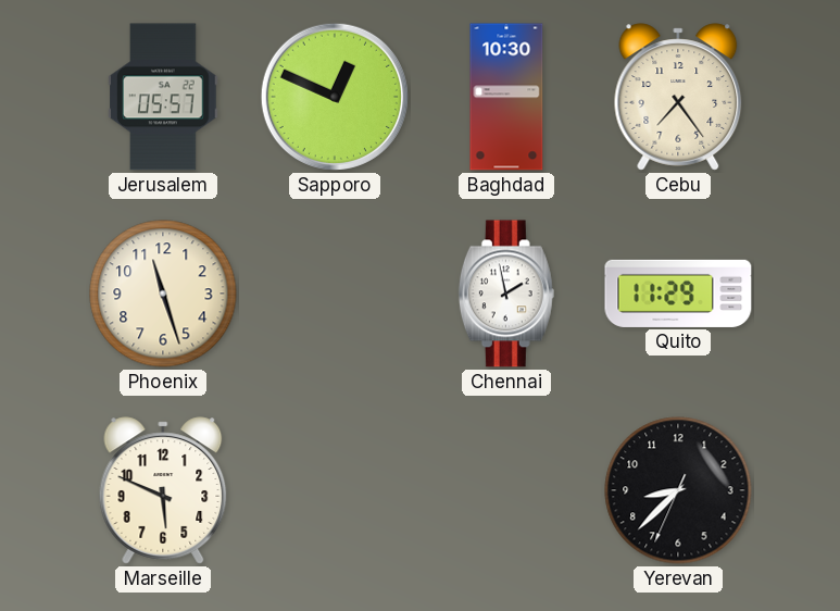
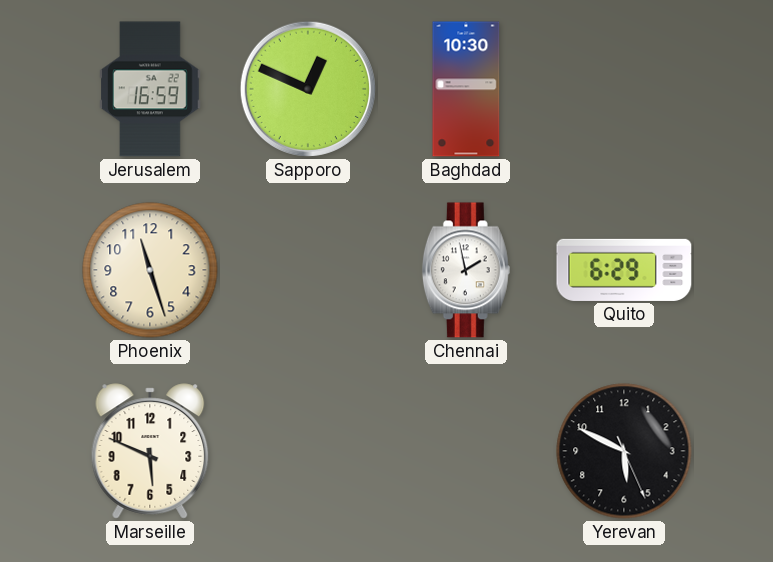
Jerusalem: 05:57 -> 16:59 (150, 89)
Cebu: 7:24 -> none (678, 97)
Quito: 11:29 -> 6:29 (624, 270)
Yerevan: 8:37 -> 5:49 (624, 451)
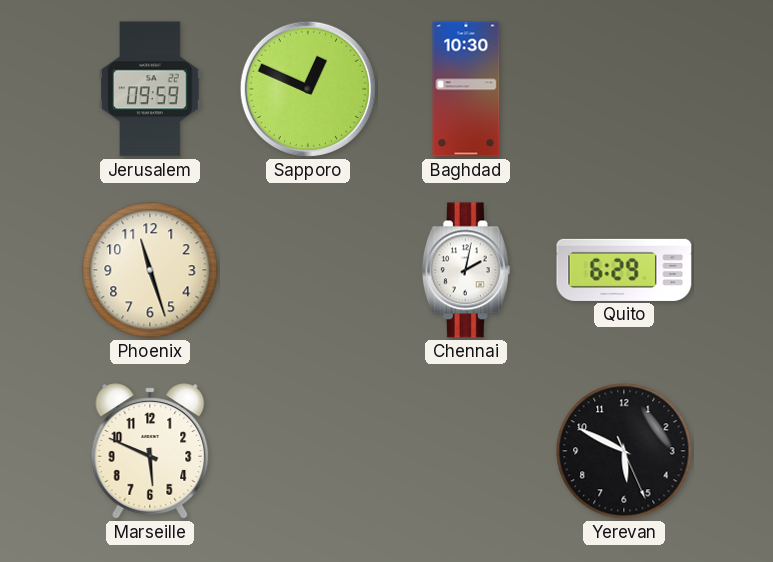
Jerusalem: 16:59 -> 09:59 (150, 89)
Chennai: 1:58 -> 2:02 (466, 270)
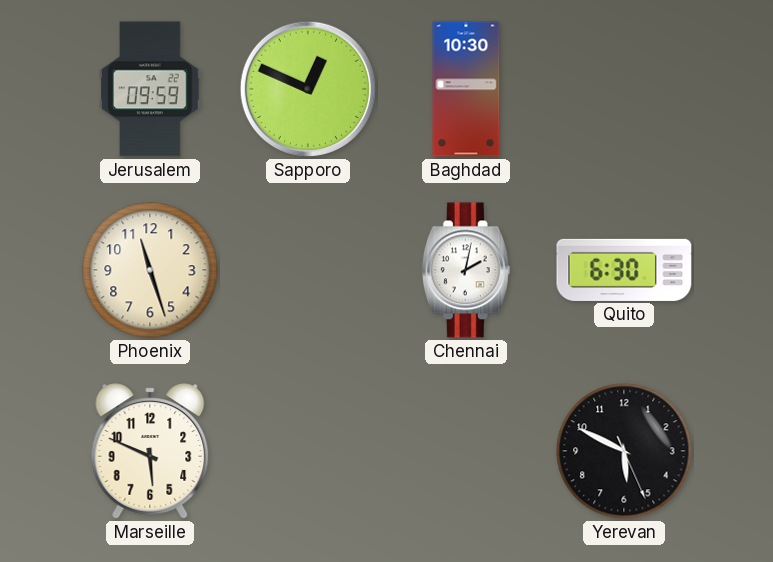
Quito: 6:29 -> 6:30 (624, 270)
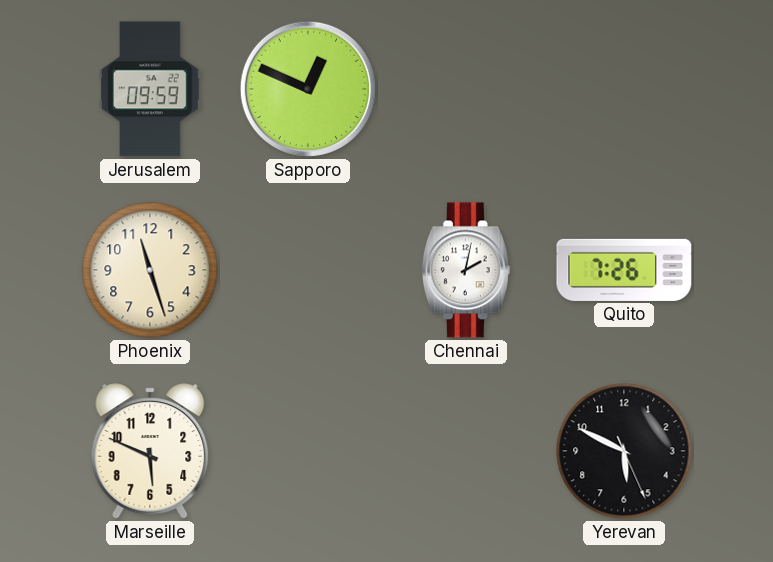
Baghdad: 10:30 -> none (466, 89)
Quito: 6:30 -> 7:26 (624, 270)
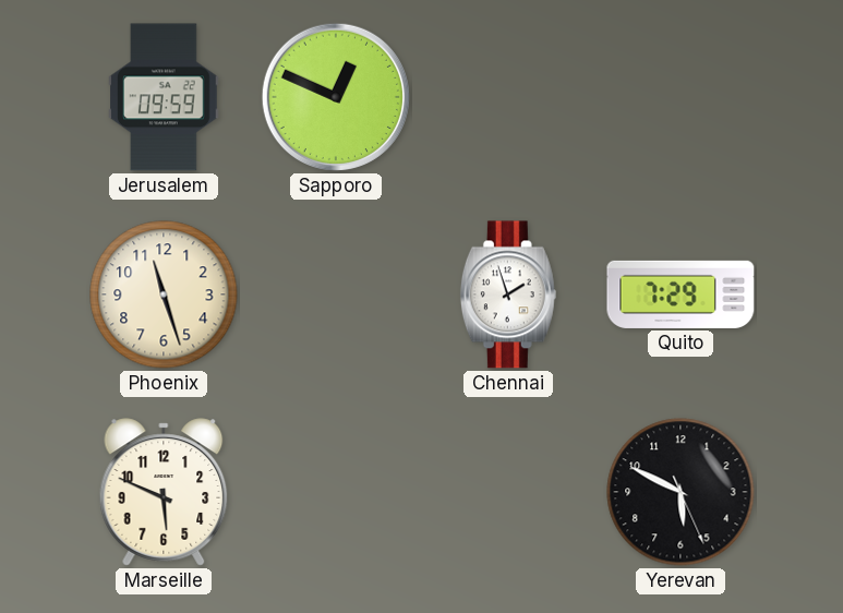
Chennai: 2:02 -> 1:57 (508, 295)
Quito: 7:26 -> 7:29 (681, 295)
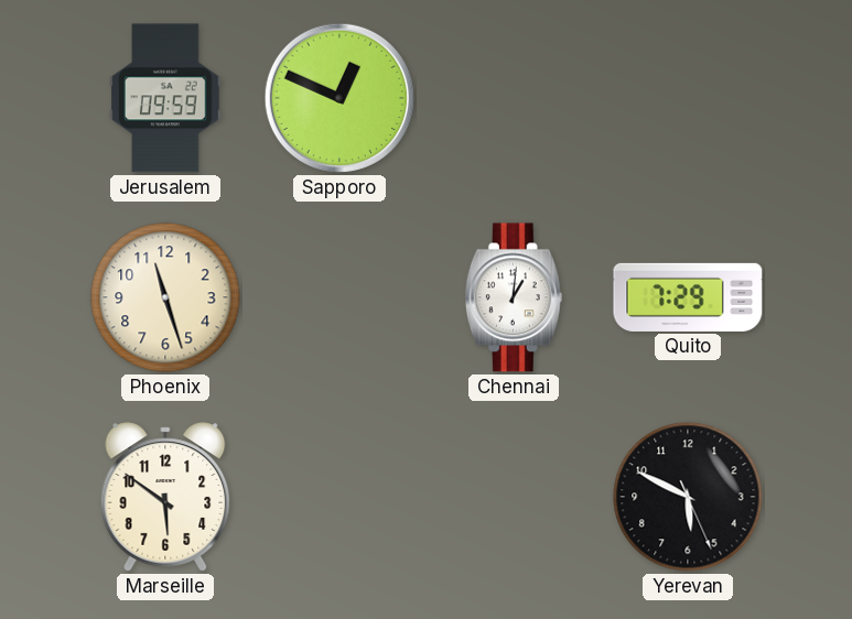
Chennai: 1:57 -> 1:01 (514, 297)
Marseille: 5:49 -> 5:51 (165, 497)
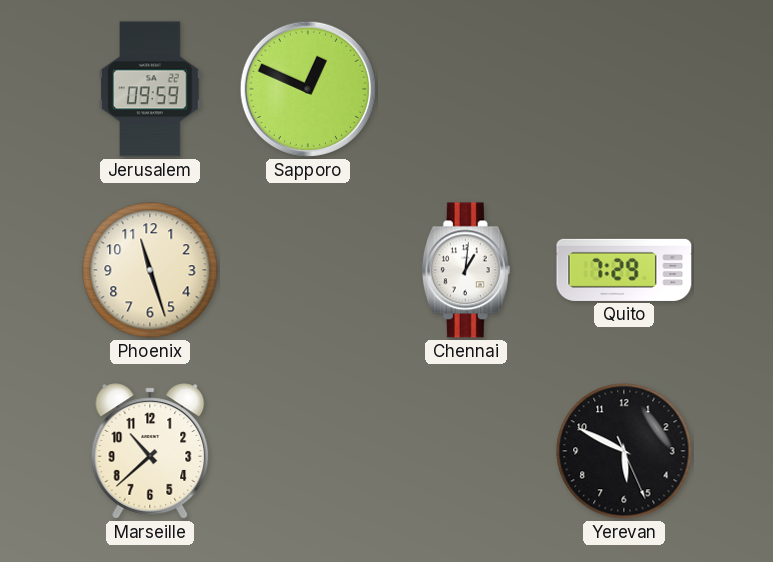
Marseille: 5:51 -> 10:38 (150, 451)
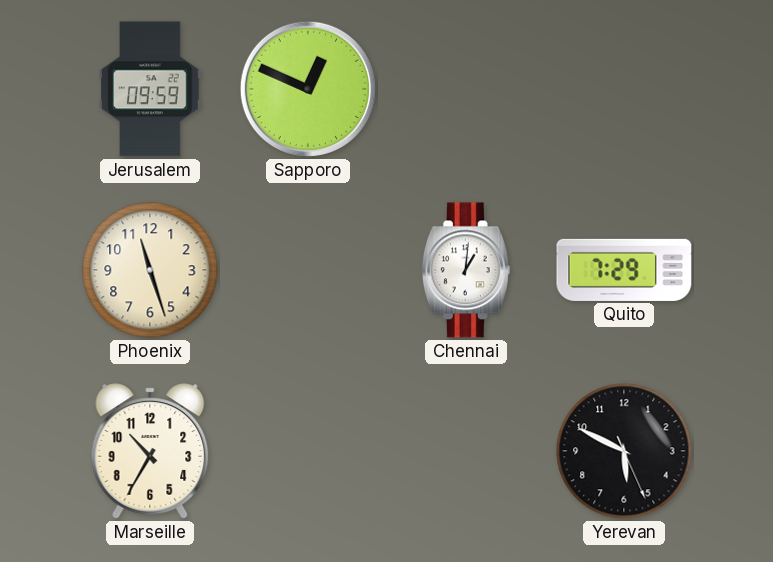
Marseille: 10:38 -> 10:35 (150, 451)
